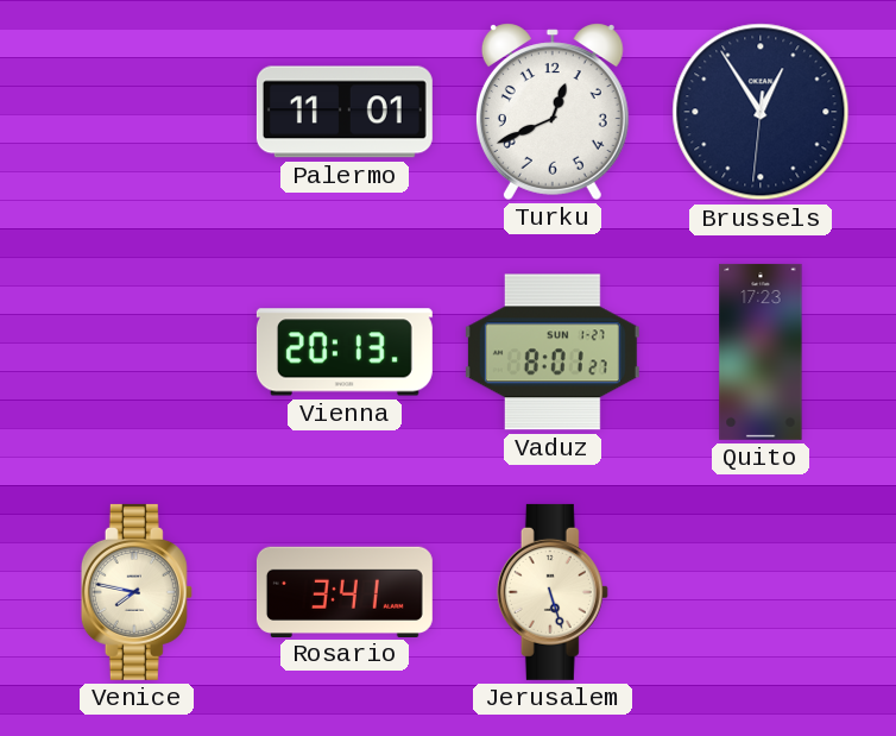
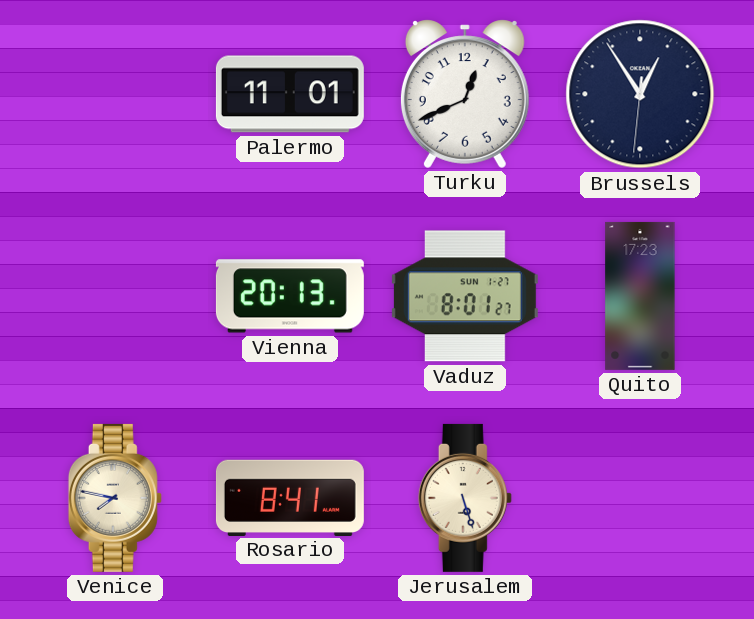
Rosario: 3:41 -> 8:41 (290, 497)
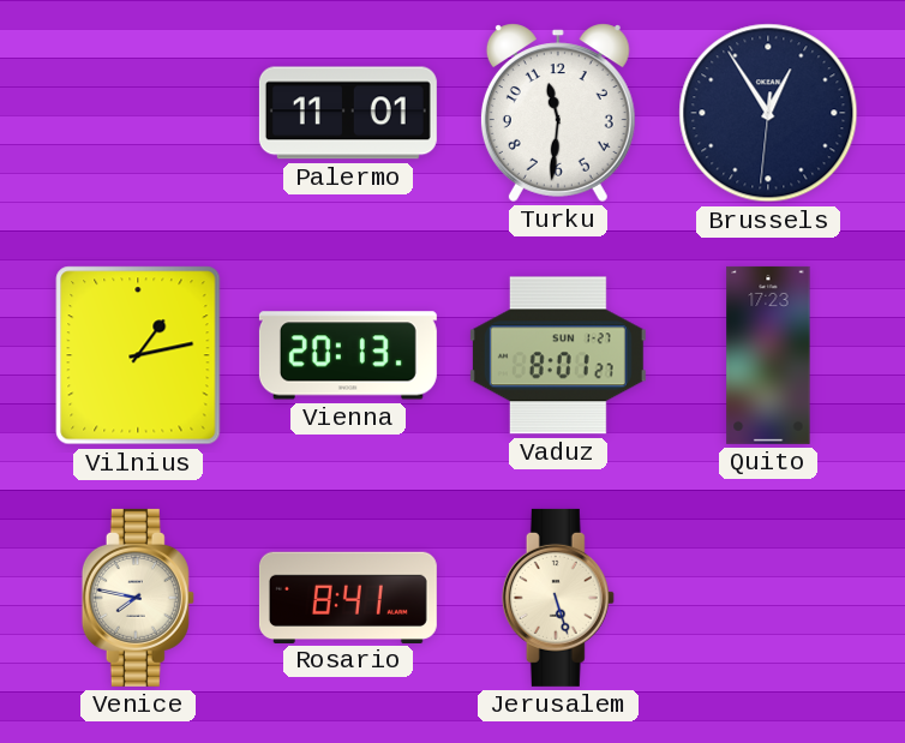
Turku: 12:41 -> 11:31 (558, 113)
Vilnius: none -> 1:13 (138, 355)
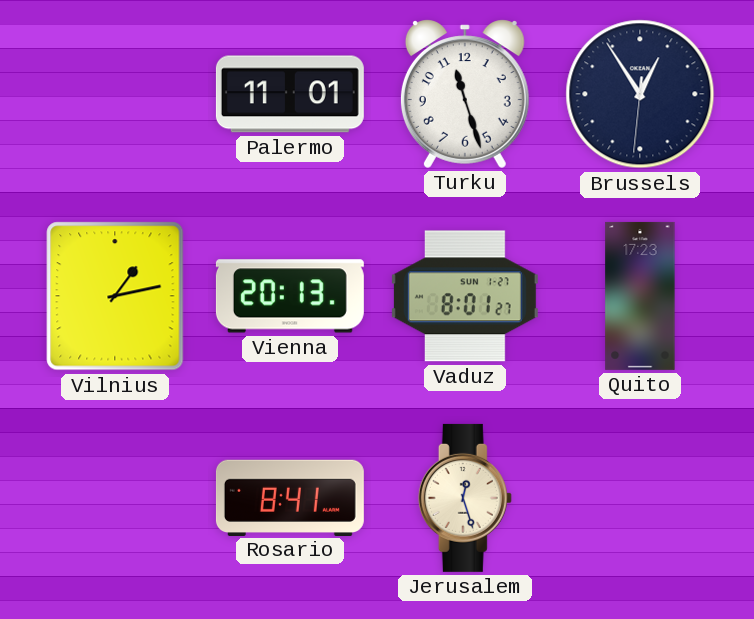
Turku: 11:31 -> 11:27 (465, 94)
Venice: 7:47 -> none (138, 598)
Jerusalem: 5:27 -> 12:27 (465, 498)
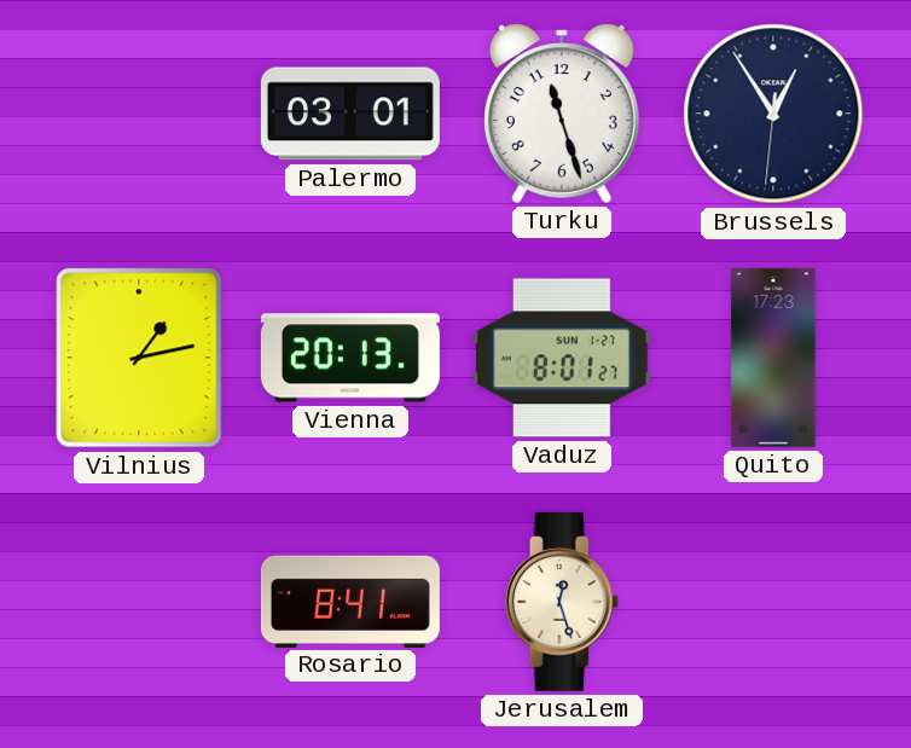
Palermo: 11:01 -> 03:01 (350, 114)
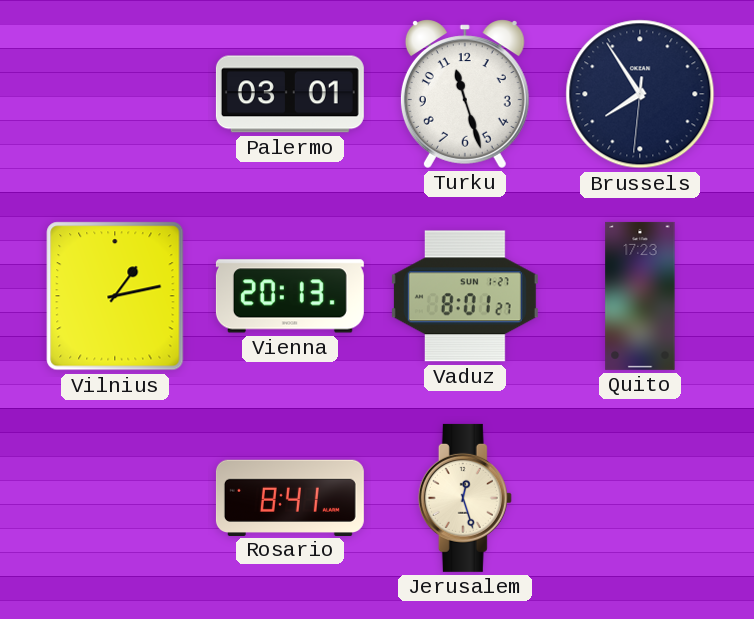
Brussels: 12:54 -> 7:54 (640, 94)
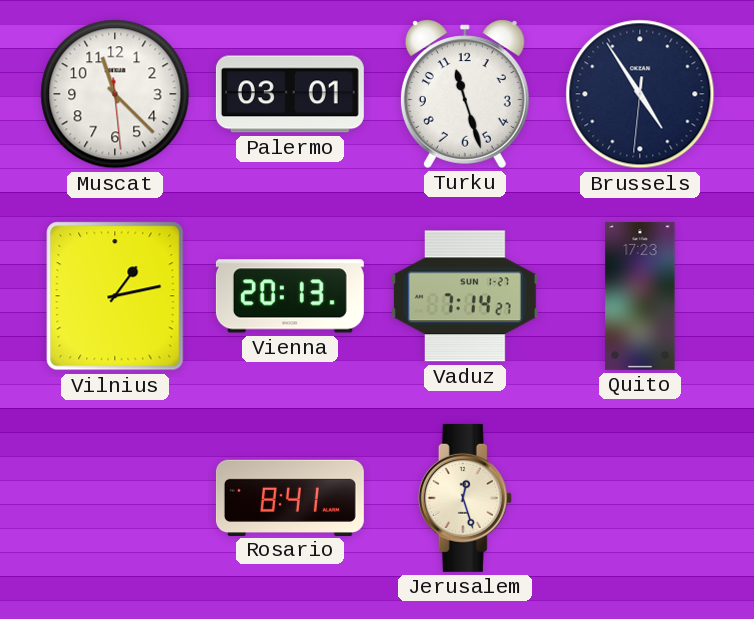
Muscat: none -> 11:22 (115, 94)
Brussels: 7:54 -> 4:54 (640, 94)
Vaduz: 8:01 -> 7:14 (465, 296)
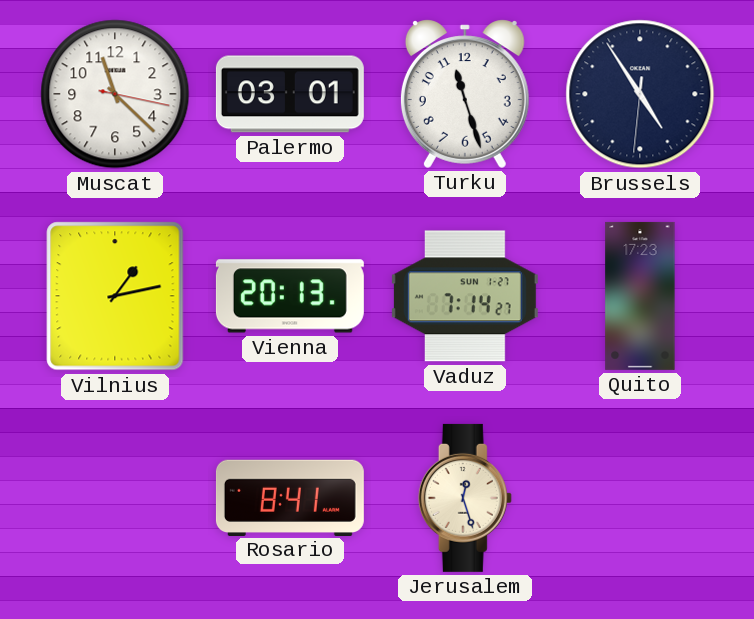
Muscat: 11:22:29 -> 11:22:17 (115, 94)
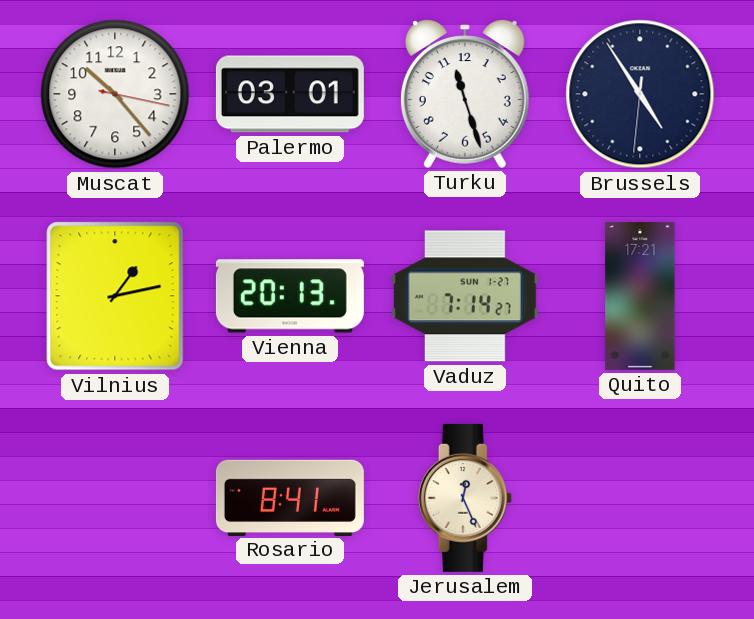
Muscat: 11:22 -> 10:23 (115, 94)
Quito: 17:23 -> 17:21 (640, 296)
Jerusalem: 12:27 -> 12:26 (465, 498)
